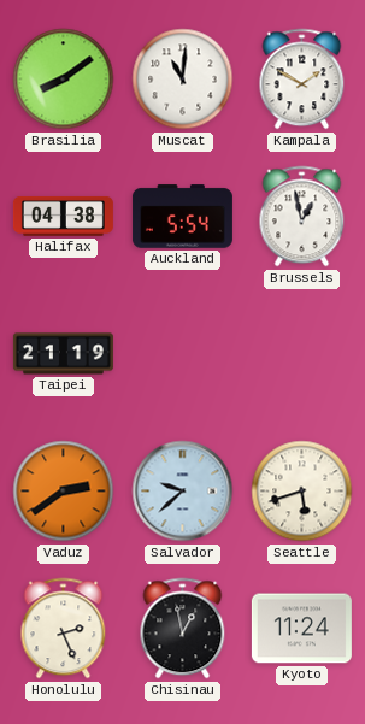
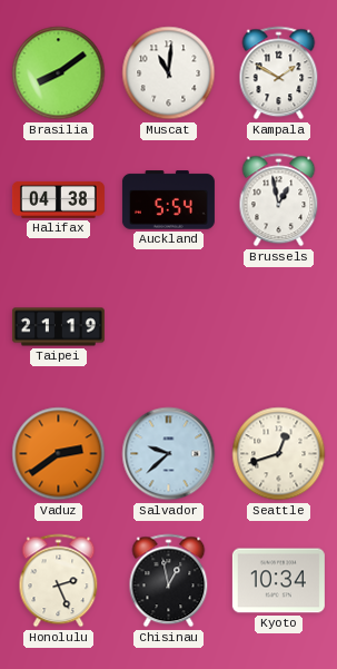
Seattle: 5:42 -> 12:42 (279, 454)
Kyoto: 11:24 -> 10:34 (278, 581)
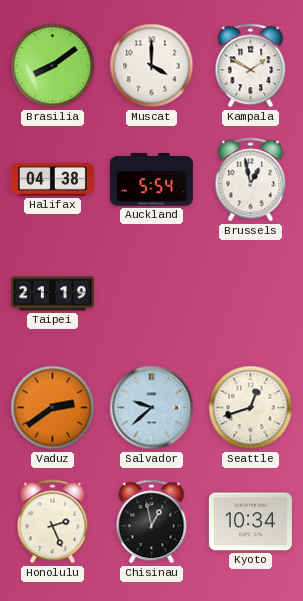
Muscat: 11:01 -> 4:00 (152, 66)
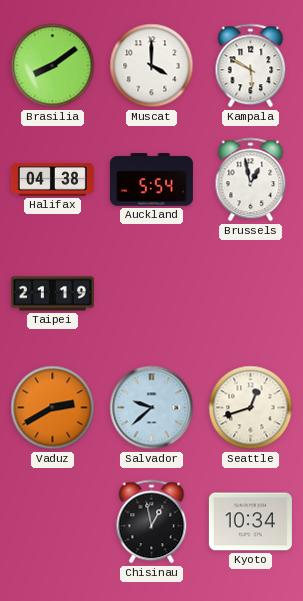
Kampala: 1:50 -> 5:50 (251, 66)
Vaduz: 2:39 -> 2:40 (53, 408)
Honolulu: 2:26 -> none (53, 522)
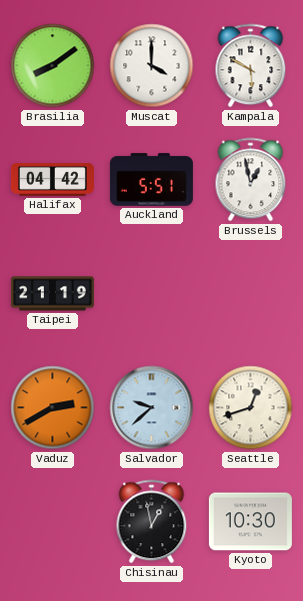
Halifax: 04:38 -> 04:42 (52, 179)
Auckland: 5:54 -> 5:51 (151, 180)
Kyoto: 10:34 -> 10:30 (250, 522)
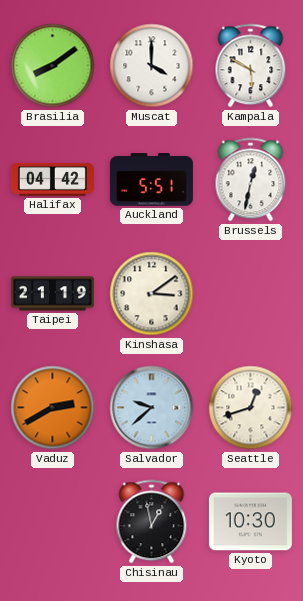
Brussels: 12:58 -> 12:32 (251, 180)
Kinshasa: none -> 3:09 (152, 294)
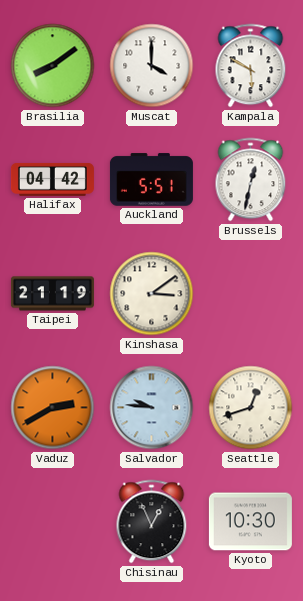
Salvador: 9:38 -> 9:46 (152, 408)
Chisinau: 12:58 -> 12:56 (152, 522)
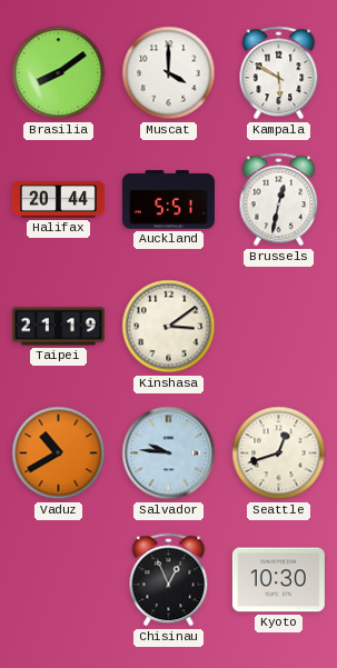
Halifax: 04:42 -> 20:44 (58, 199)
Vaduz: 2:40 -> 10:40 (59, 453)
